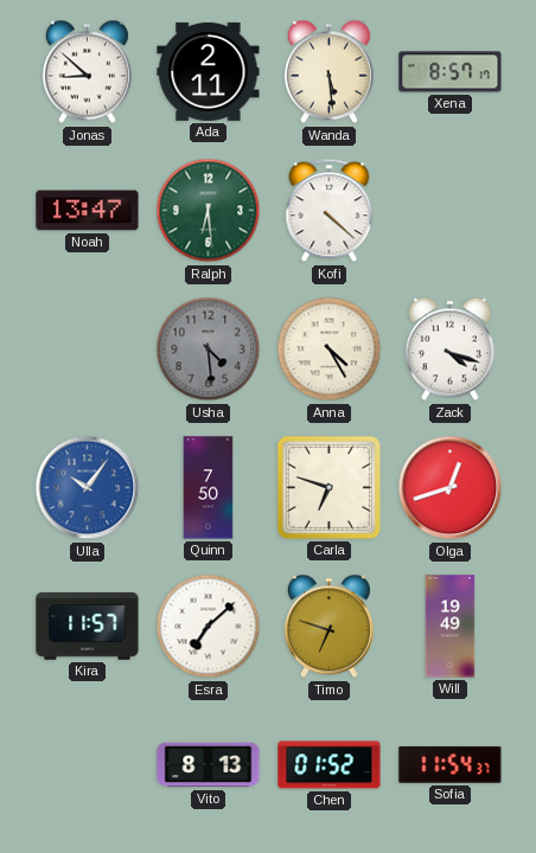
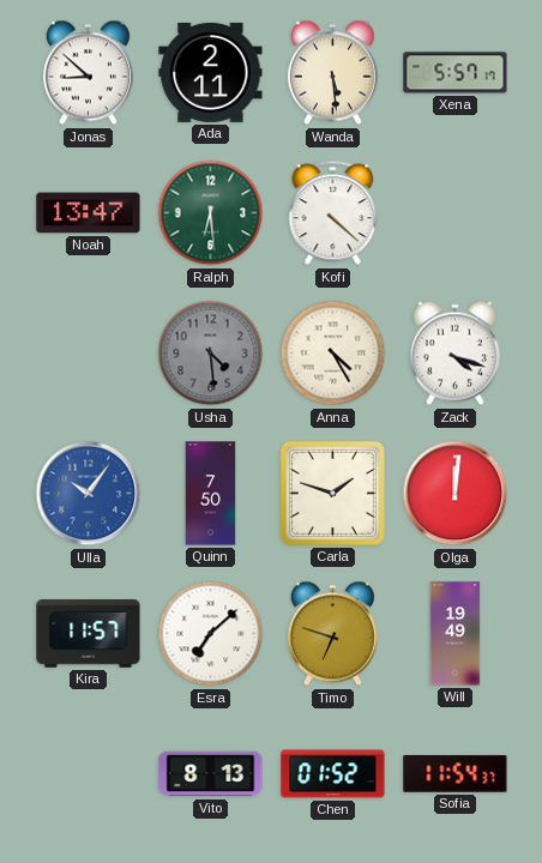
Xena: 8:57 -> 5:57 (456, 73)
Carla: 6:48 -> 1:48 (332, 493)
Olga: 12:42 -> 12:01 (456, 494)
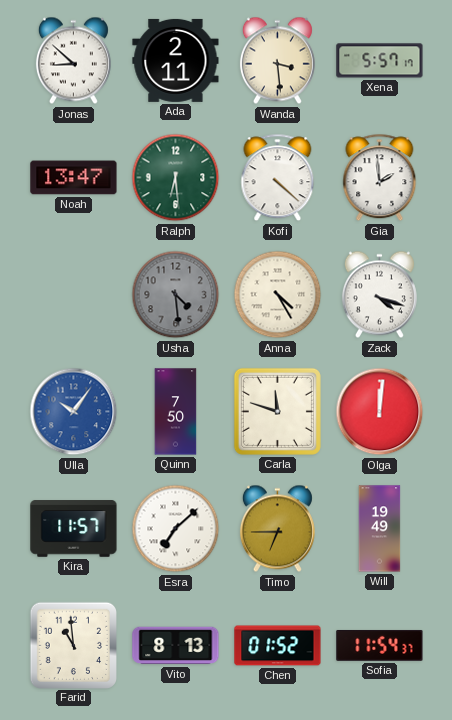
Wanda: 5:29 -> 3:29 (277, 61)
Gia: none -> 1:59 (380, 178)
Carla: 1:48 -> 11:48 (277, 411)
Timo: 6:48 -> 6:45 (277, 529)
Farid: none -> 10:59 (73, 645)
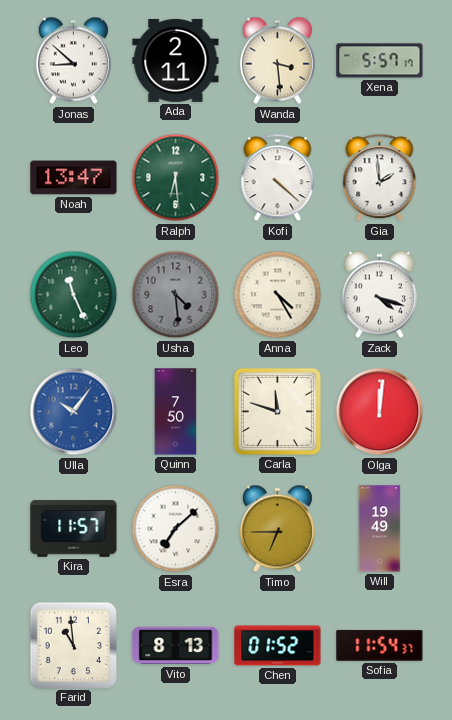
Leo: none -> 11:26 (74, 295)
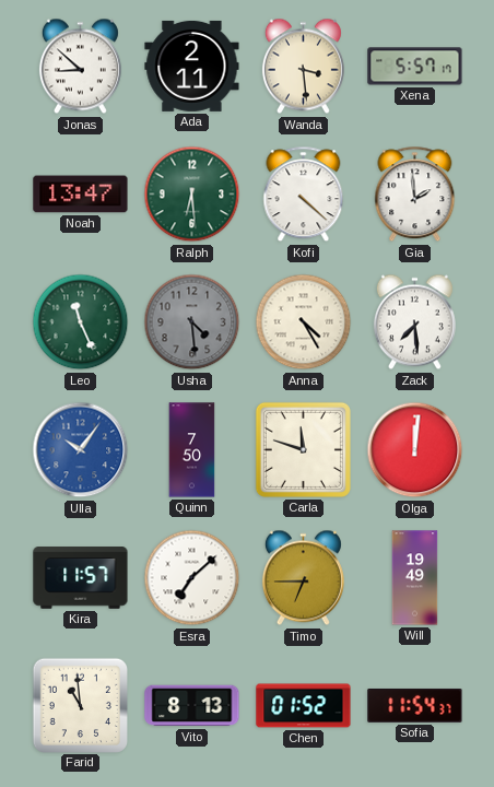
Zack: 4:18 -> 7:29 (414, 322)
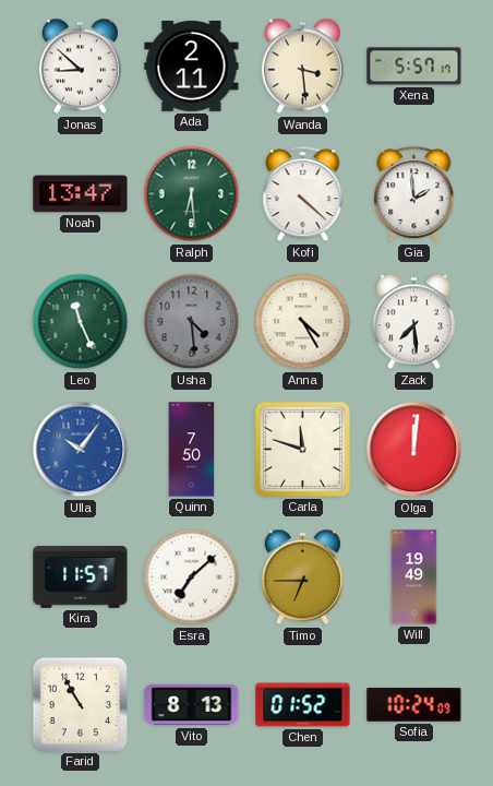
Farid: 10:59 -> 10:55 (80, 704)
Sofia: 11:54 -> 10:24 (414, 704)
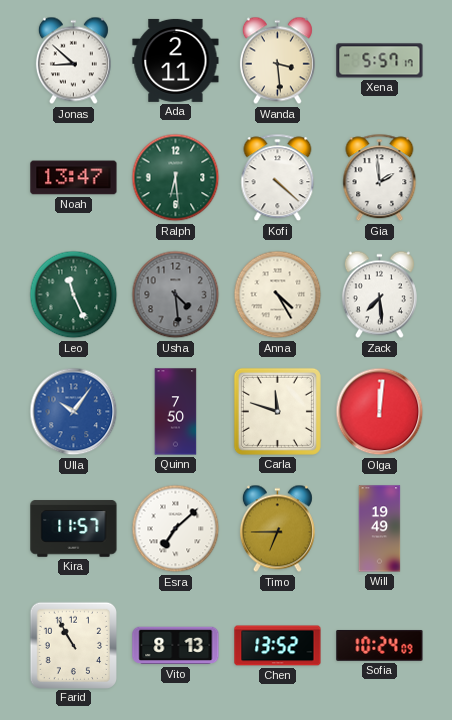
Chen: 01:52 -> 13:52 (278, 646)
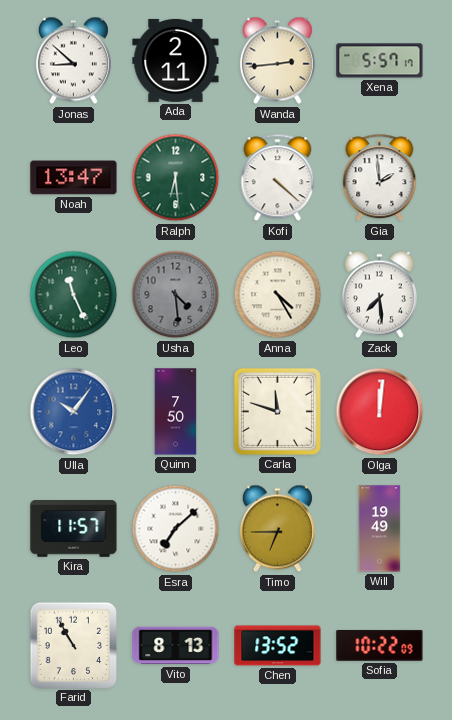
Wanda: 3:29 -> 2:44 (277, 61)
Sofia: 10:24 -> 10:22 (380, 645)
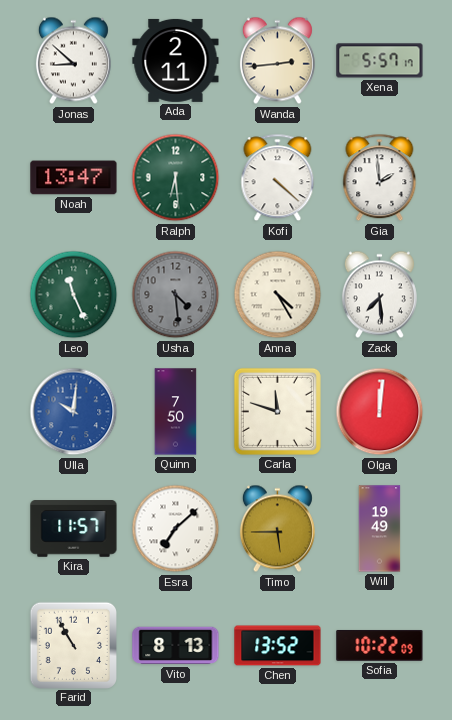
Ulla: 10:06 -> 10:01 (74, 412)
Timo: 6:45 -> 5:45 (277, 529)
